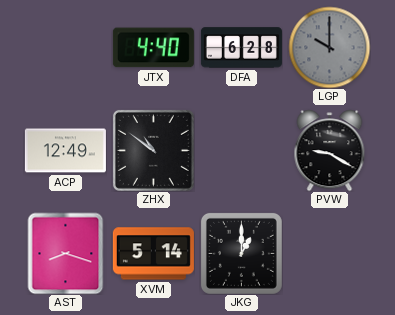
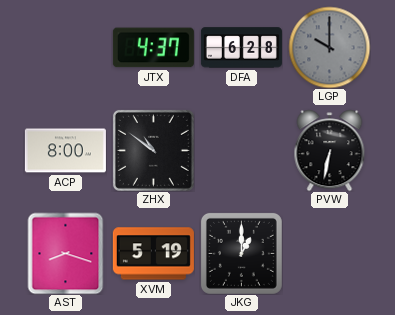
JTX: 4:40 -> 4:37 (153, 48)
ACP: 12:49 -> 8:00 (65, 151)
PVW: 9:20 -> 6:32 (330, 150)
XVM: 5:14 -> 5:19 (153, 254)
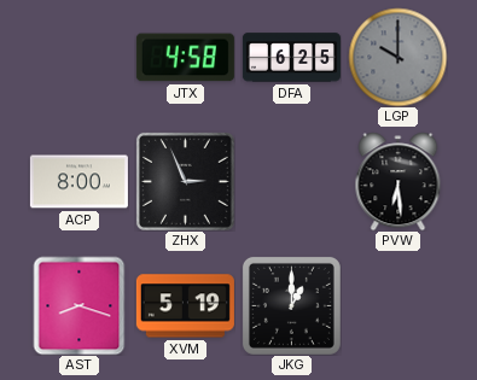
JTX: 4:37 -> 4:58 (185, 58)
DFA: 6:28 -> 6:25 (291, 58)
ZHX: 10:51 -> 2:56 (185, 181)
PVW: 6:32 -> 6:29 (399, 181)
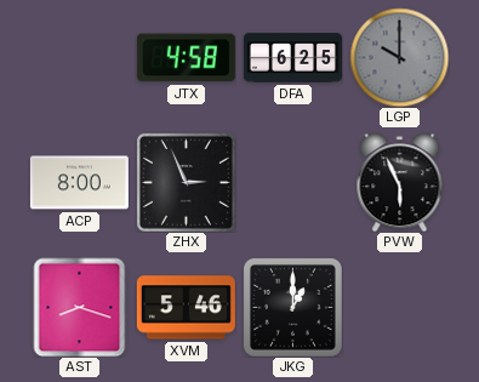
PVW: 6:29 -> 5:56 (400, 182)
XVM: 5:19 -> 5:46 (186, 308)
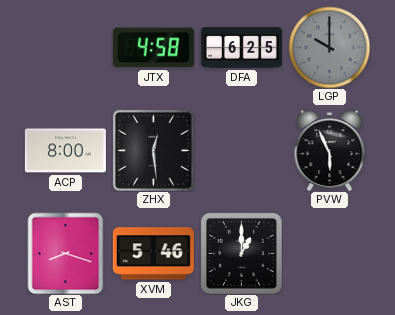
ZHX: 2:56 -> 12:29 (153, 150)
